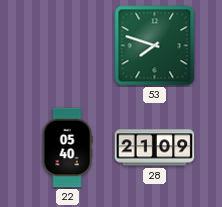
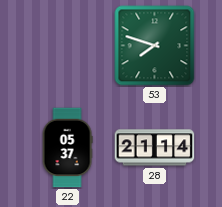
22: 05:40 -> 05:37 (67, 148)
28: 21:09 -> 21:14 (155, 148)
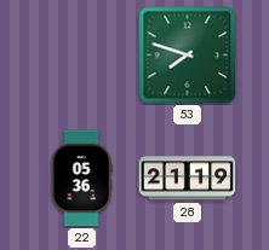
22: 05:37 -> 05:36 (81, 179)
28: 21:14 -> 21:19 (188, 179)
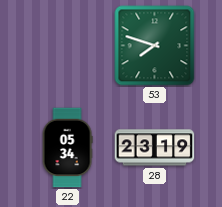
22: 05:36 -> 05:34 (67, 148)
28: 21:19 -> 23:19 (155, 148)
